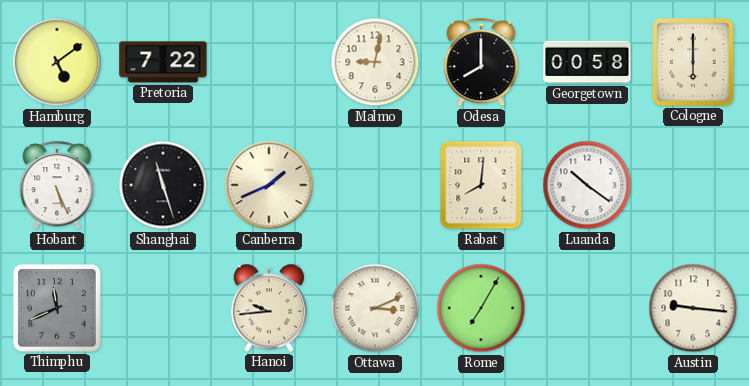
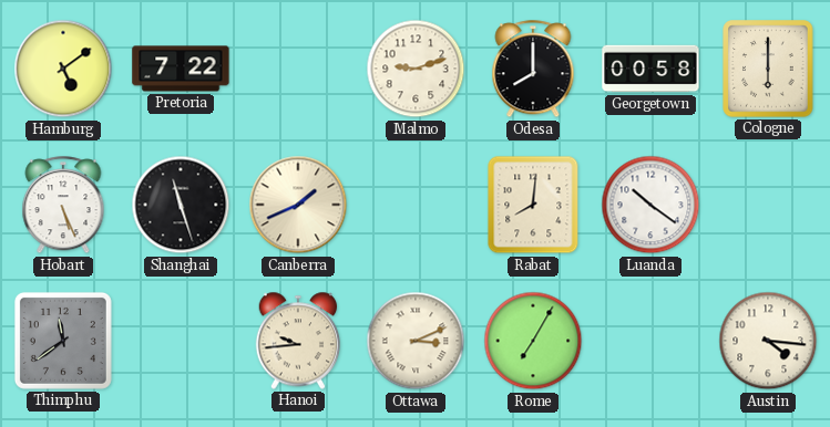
Malmo: 9:02 -> 9:12 (416, 69)
Thimphu: 11:41 -> 11:39 (63, 341)
Austin: 9:16 -> 4:16 (768, 341)
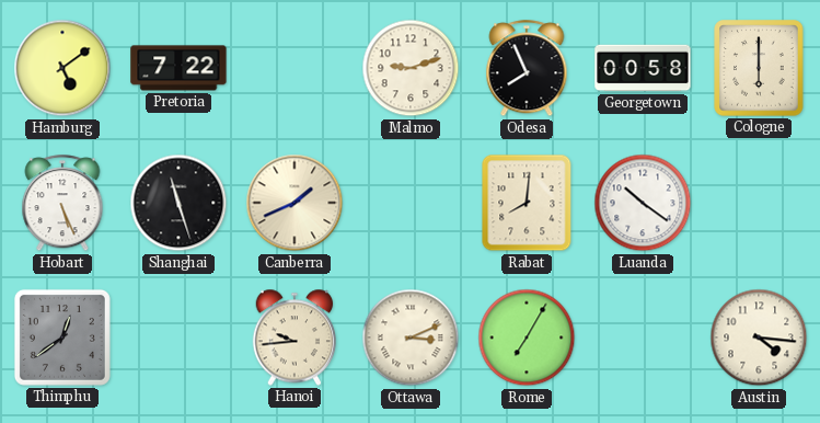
Odesa: 8:00 -> 7:56 (527, 69)
Thimphu: 11:39 -> 12:39 (62, 338)
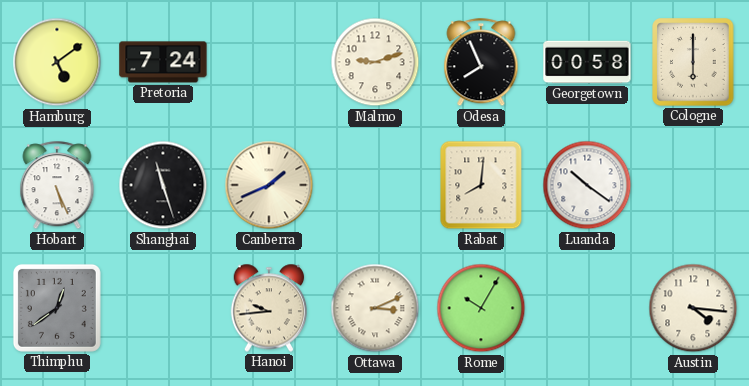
Pretoria: 7:22 -> 7:24 (163, 62)
Rome: 7:05 -> 10:05 (481, 308)
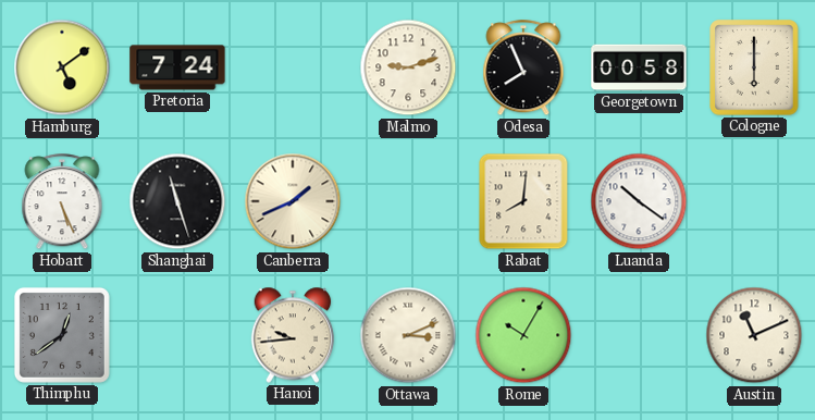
Austin: 4:16 -> 11:11 (754, 335)
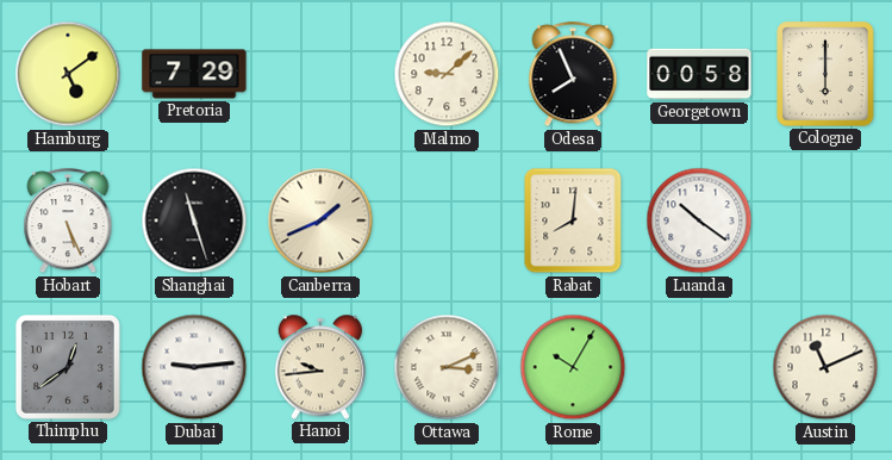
Pretoria: 7:24 -> 7:29 (194, 74)
Malmo: 9:12 -> 9:08 (447, 74)
Dubai: none -> 9:14 (194, 367)
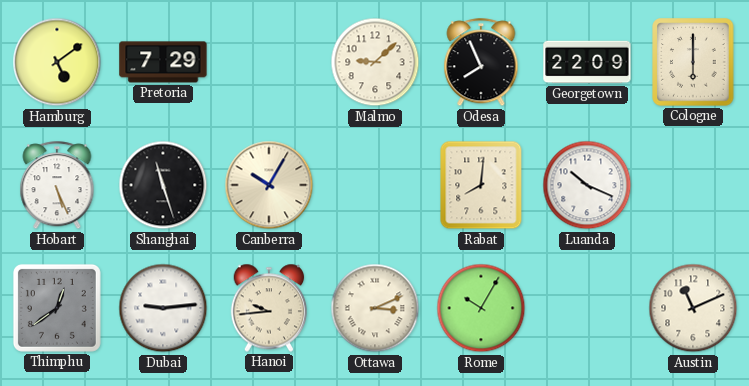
Georgetown: 00:58 -> 22:09 (587, 62)
Canberra: 1:41 -> 10:05 (269, 185)
Luanda: 10:21 -> 10:19 (587, 185)
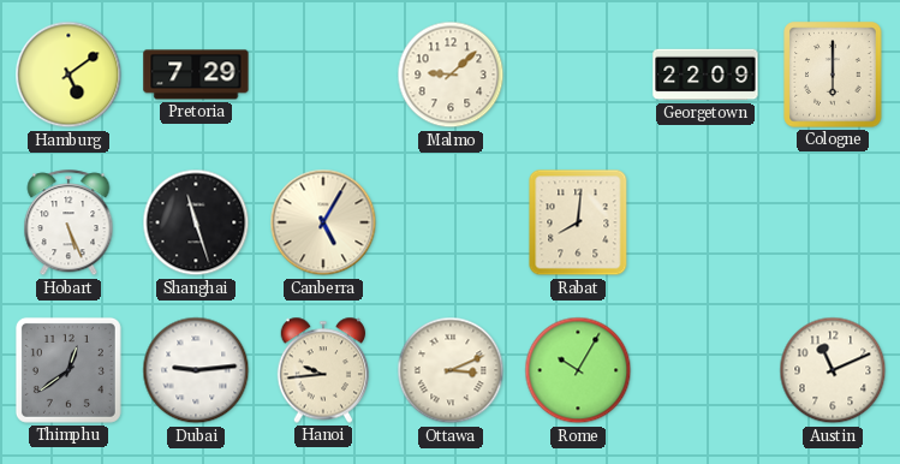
Odesa: 7:56 -> none (481, 63)
Canberra: 10:05 -> 5:05 (323, 222)
Luanda: 10:19 -> none (587, 185)
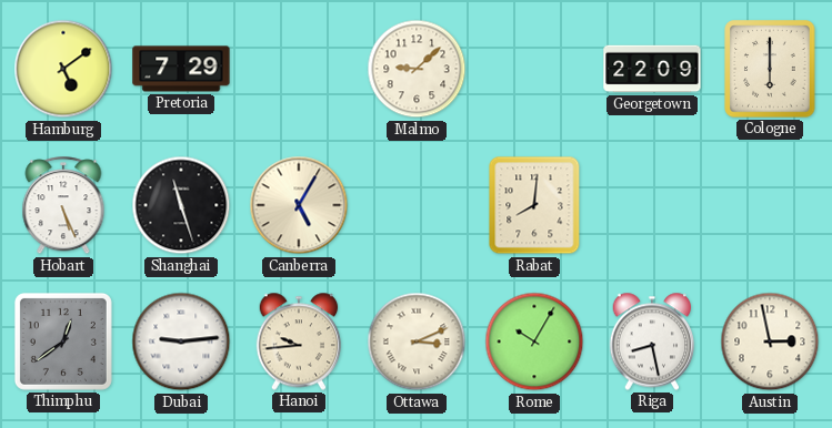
Riga: none -> 8:28 (652, 342)
Austin: 11:11 -> 2:58 (770, 342)
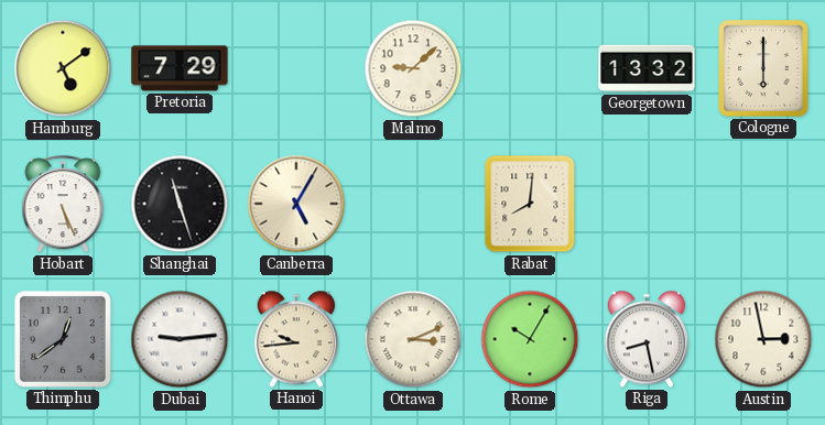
Georgetown: 22:09 -> 13:32 (647, 68)
